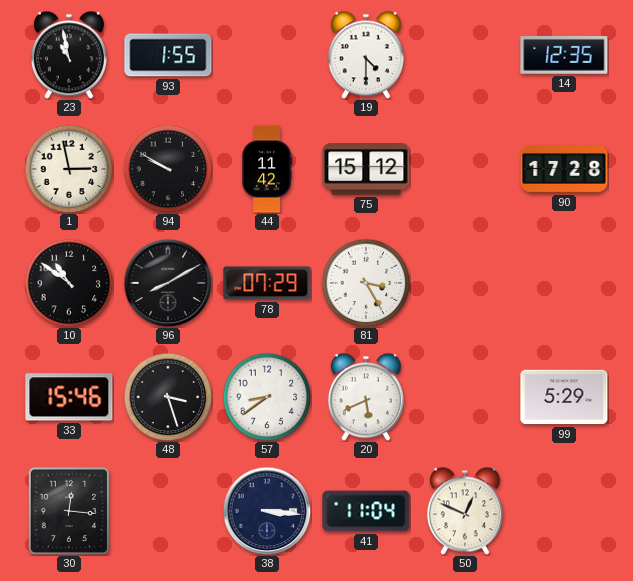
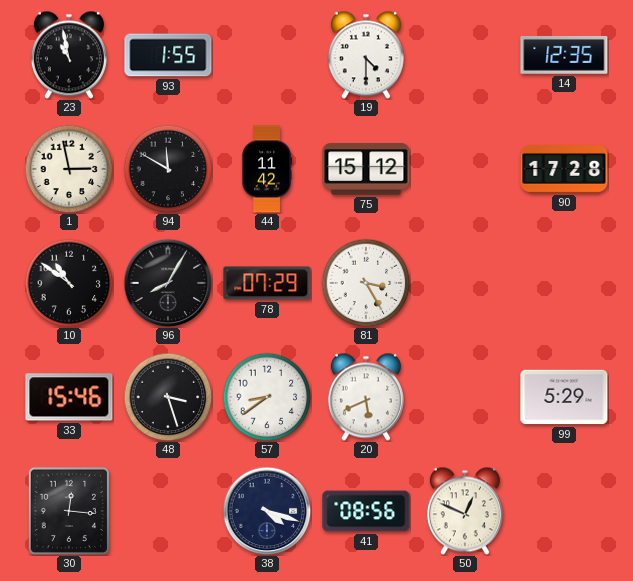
94: 9:50 -> 11:50 (168, 169)
96: 8:10 -> 8:05 (168, 283)
38: 3:16 -> 4:18 (267, 511)
41: 11:04 -> 08:56 (366, 511)
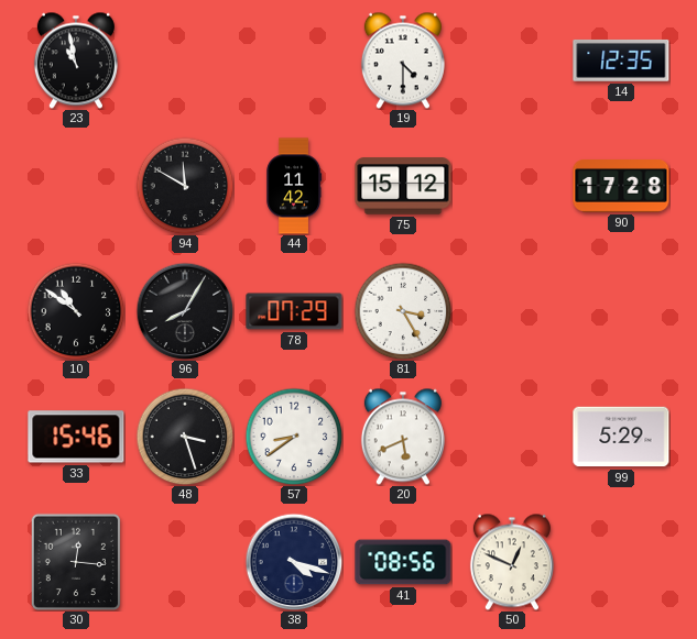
93: 1:55 -> none (168, 55)
1: 2:58 -> none (69, 169)
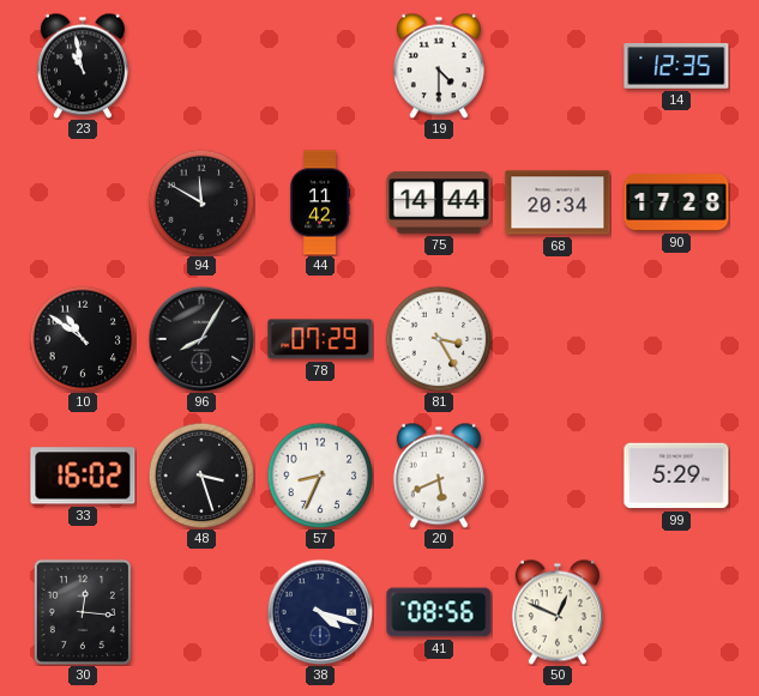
75: 15:12 -> 14:44 (439, 202)
68: none -> 20:34 (558, 202)
33: 15:46 -> 16:02 (83, 476)
57: 8:39 -> 8:34 (320, 476)
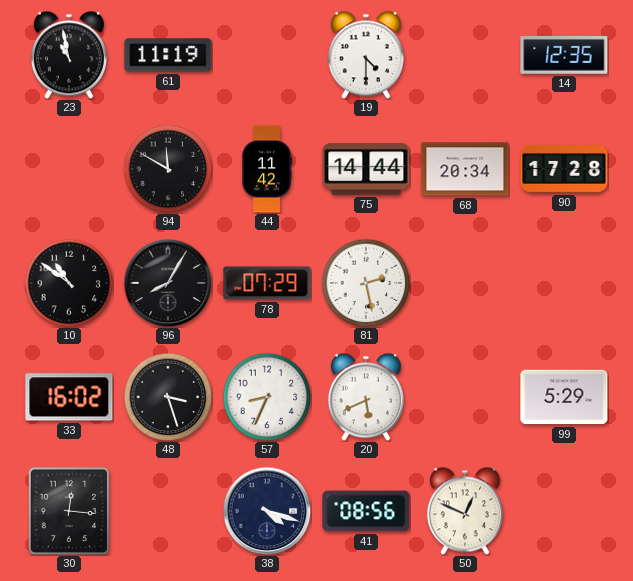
61: none -> 11:19 (168, 55)
81: 3:25 -> 2:28 (366, 283)
